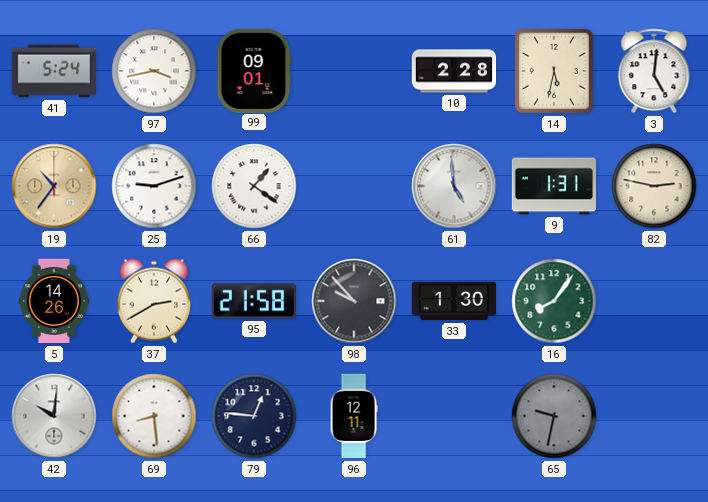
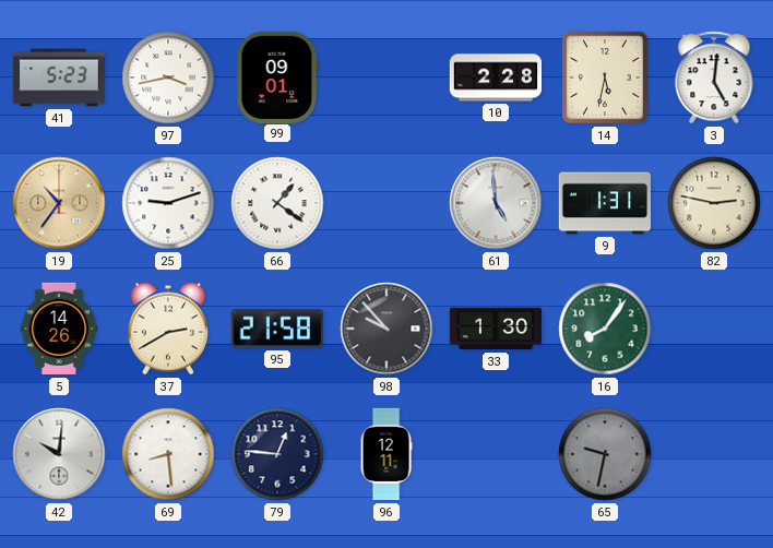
41: 5:24 -> 5:23 (58, 78)
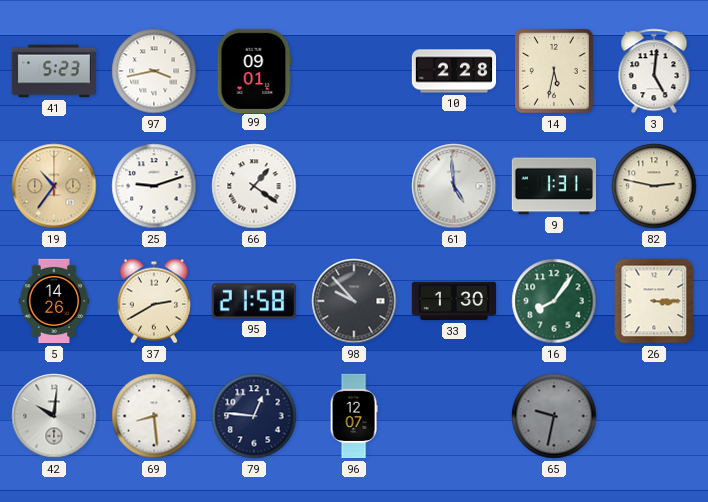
26: none -> 3:15 (654, 301)
96: 12:11 -> 12:07 (354, 416)
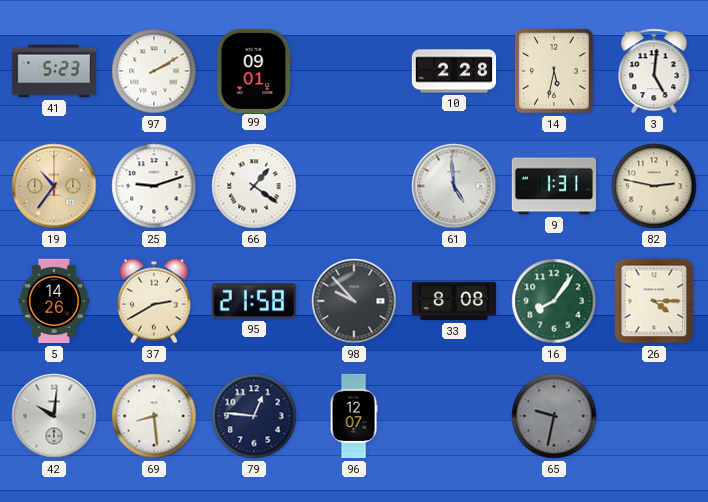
97: 3:43 -> 2:10 (154, 71)
33: 1:30 -> 8:08 (453, 301)
26: 3:15 -> 4:15 (654, 301)
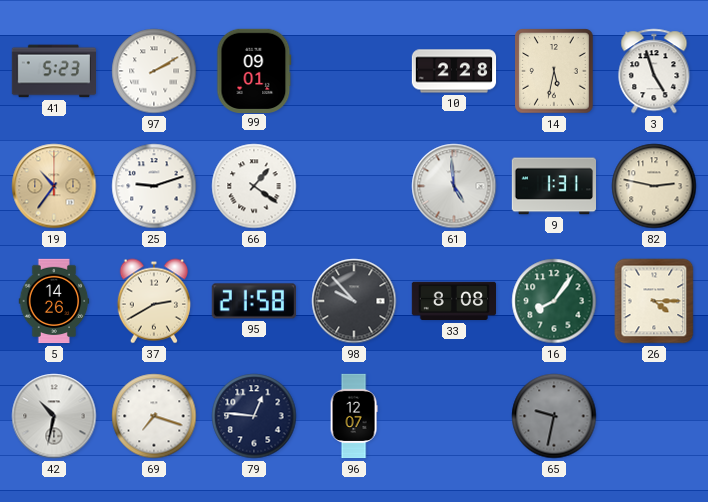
3: 5:01 -> 4:57 (654, 71)
42: 10:01 -> 10:32 (54, 416)
69: 8:29 -> 7:18 (154, 416)
